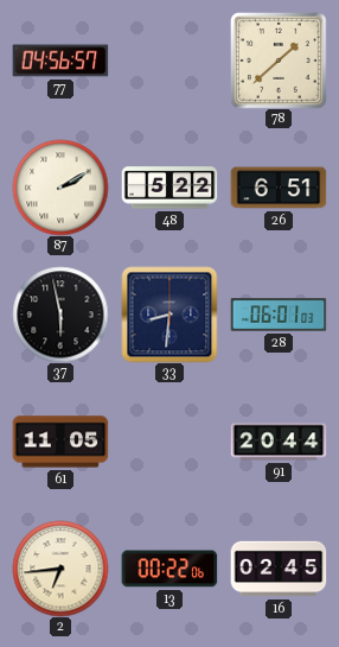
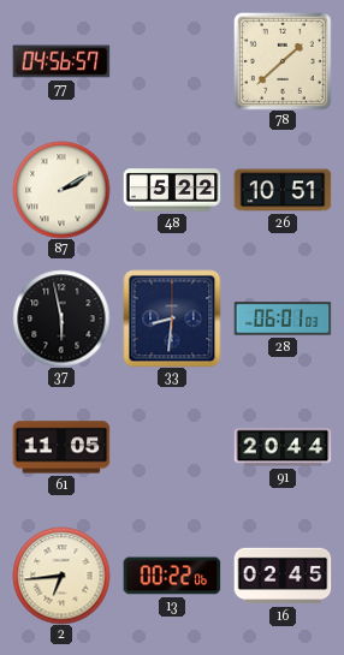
26: 6:51 -> 10:51 (283, 190)
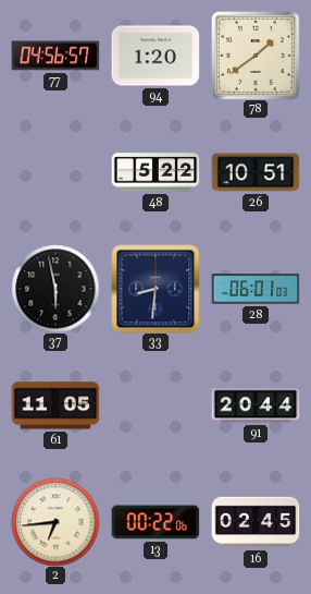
94: none -> 1:20 (155, 56)
78: 1:38 -> 1:39 (256, 56)
87: 2:10 -> none (61, 190)
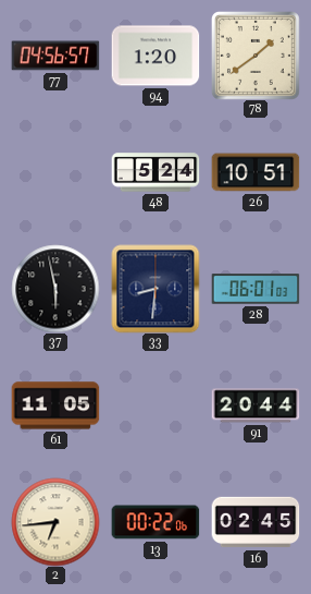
48: 5:22 -> 5:24 (155, 172)
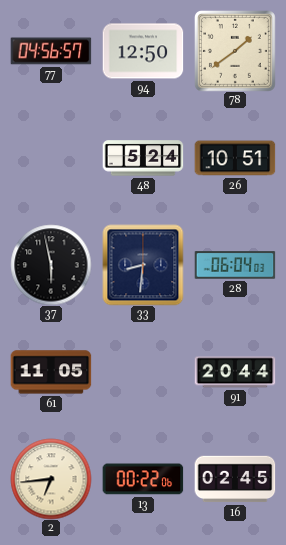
94: 1:20 -> 12:50 (143, 51)
28: 06:01 -> 06:04 (235, 265)
